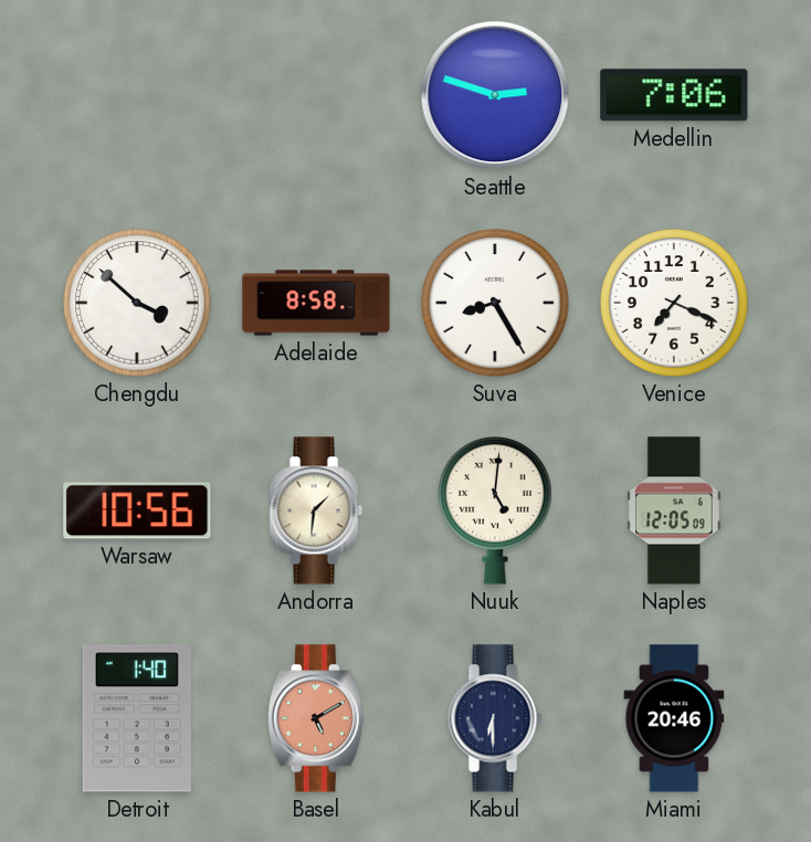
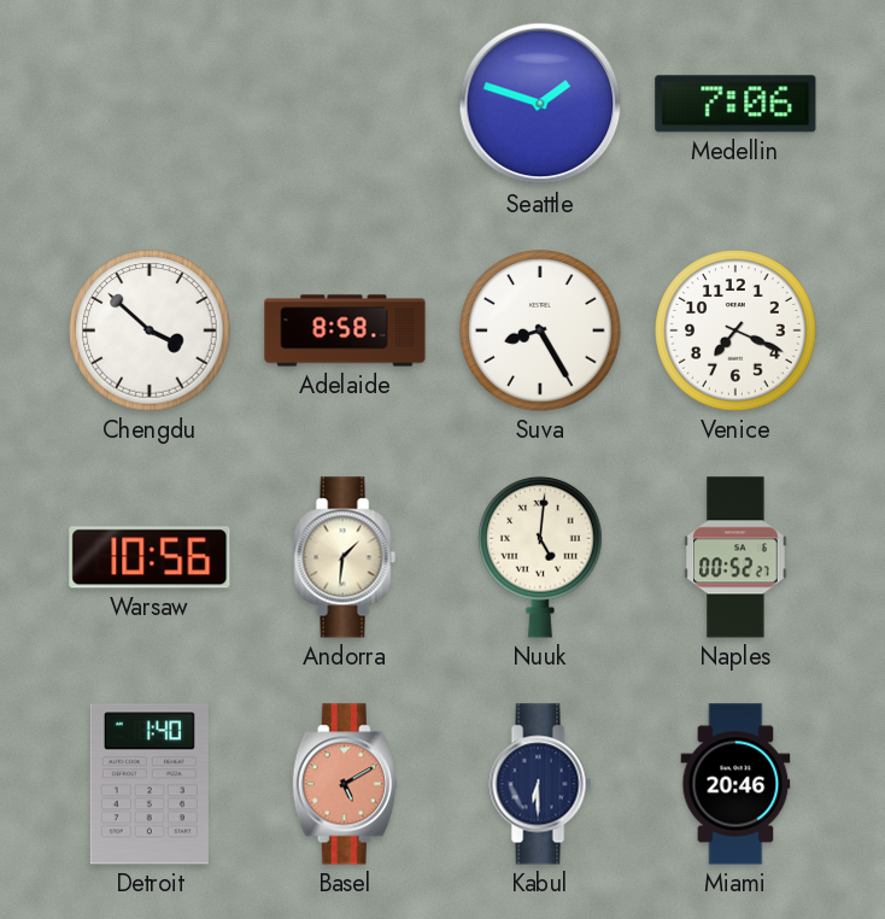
Seattle: 2:48 -> 1:48 (540, 104)
Naples: 12:05 -> 00:52 (737, 557)
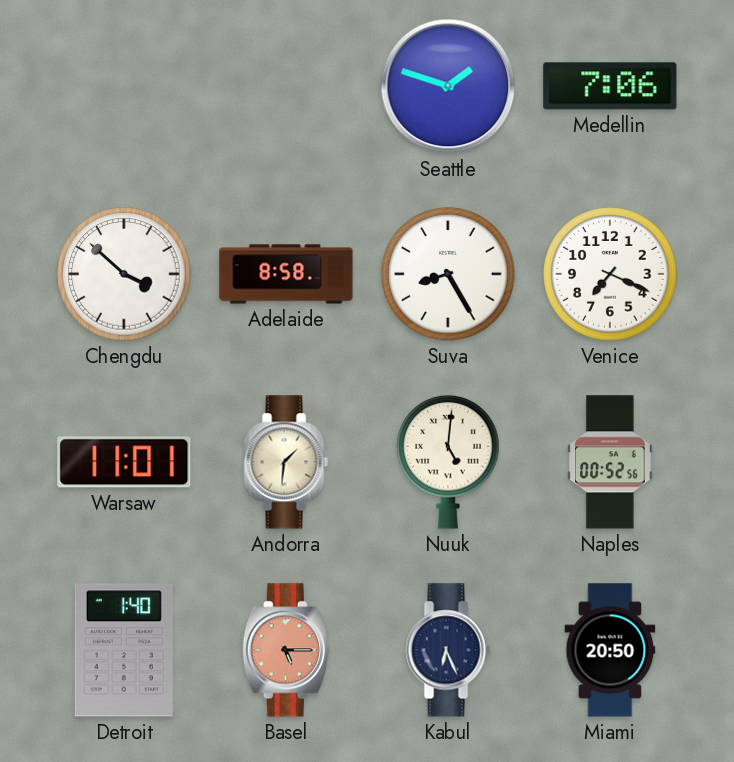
Warsaw: 10:56 -> 11:01 (124, 462)
Naples: 00:52:27 -> 00:52:56 (611, 462)
Basel: 5:10 -> 5:15 (286, 650)
Kabul: 6:30 -> 6:26 (448, 650)
Miami: 20:46 -> 20:50 (610, 650)
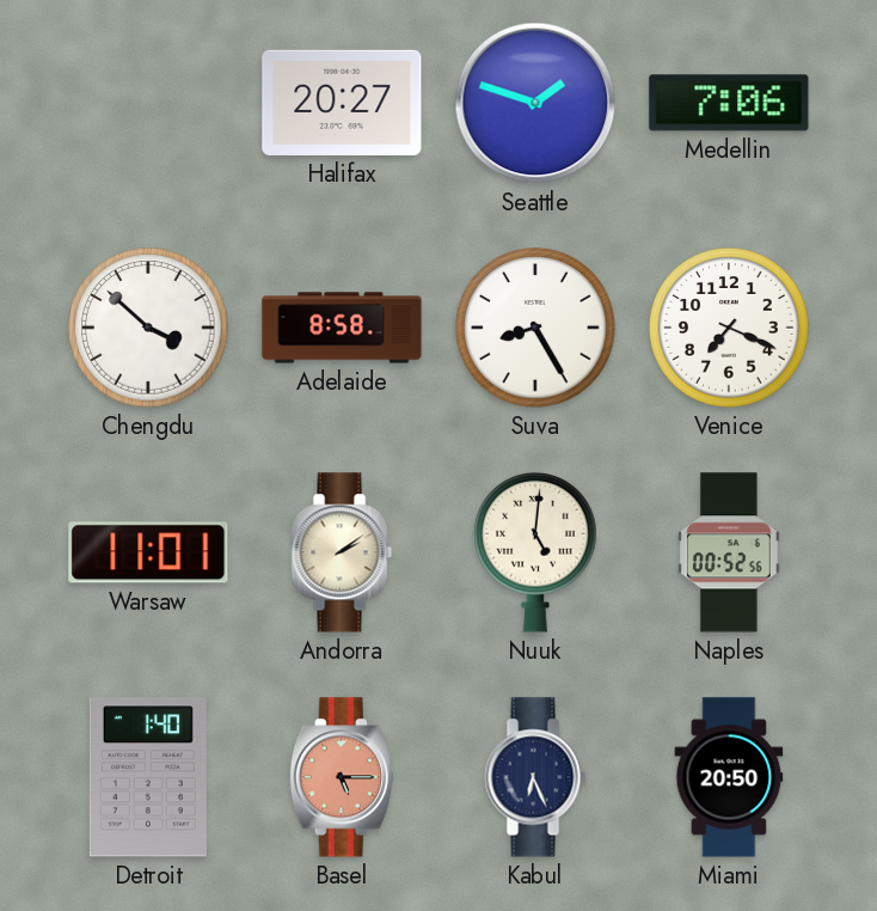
Halifax: none -> 20:27 (342, 103)
Andorra: 1:31 -> 2:09 (342, 552)
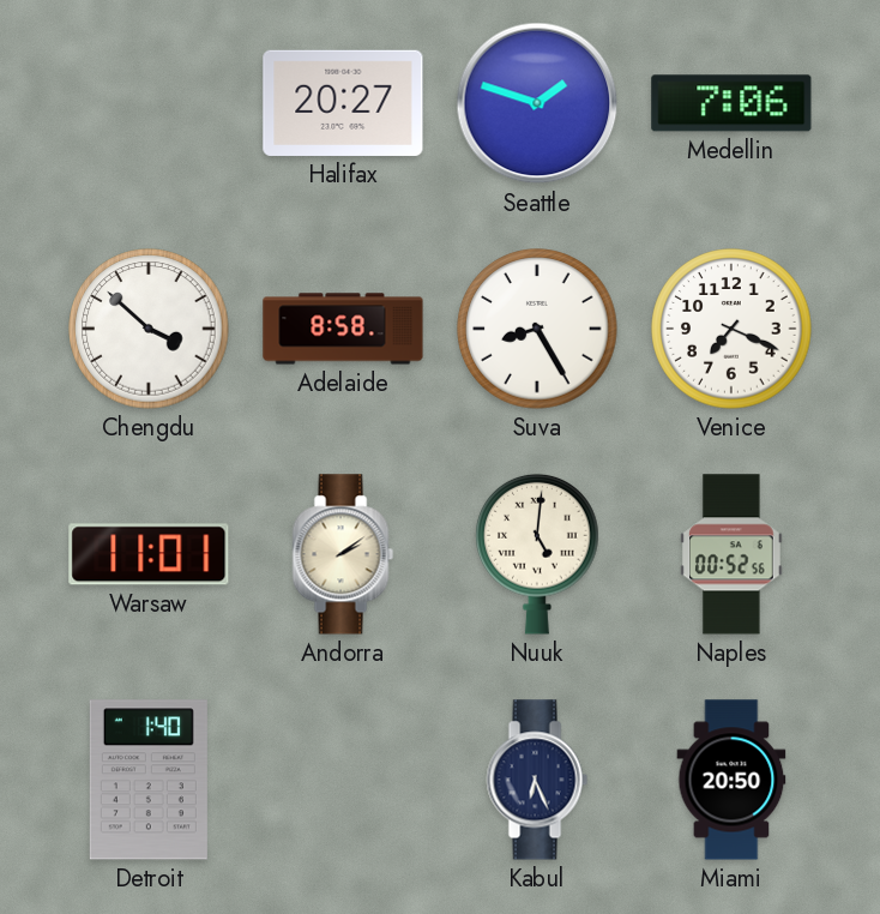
Basel: 5:15 -> none (342, 777)
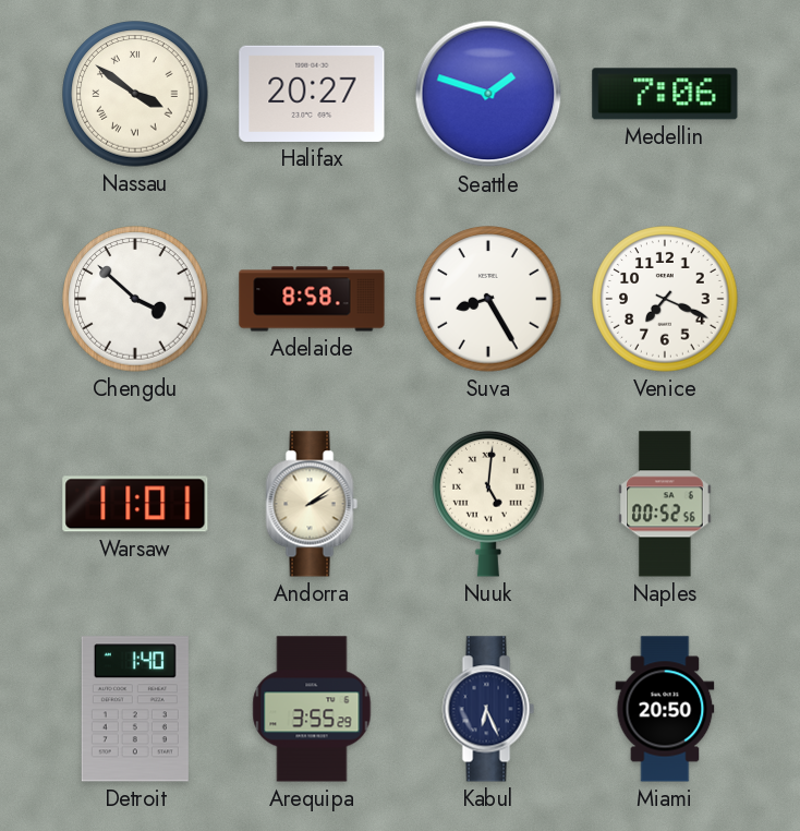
Nassau: none -> 3:51 (135, 94)
Arequipa: none -> 3:55 (312, 709)
